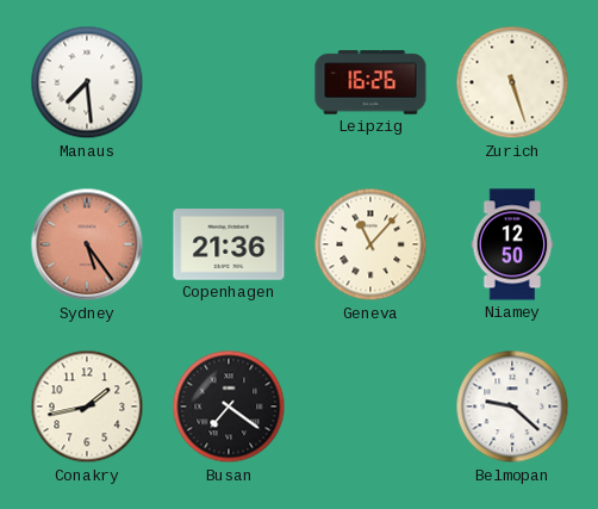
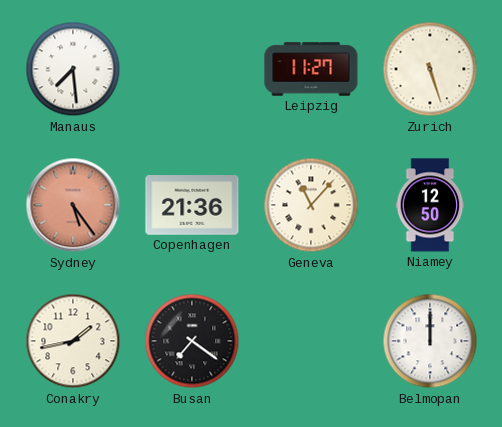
Leipzig: 16:26 -> 11:27 (311, 69)
Belmopan: 9:22 -> 12:00 (430, 341)
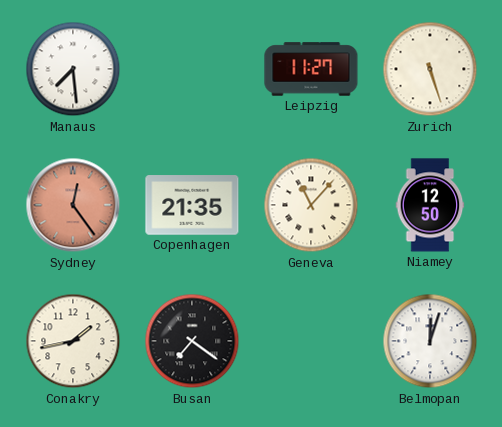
Sydney: 5:24 -> 12:24 (73, 205)
Copenhagen: 21:36 -> 21:35 (192, 205)
Belmopan: 12:00 -> 12:03 (430, 341)
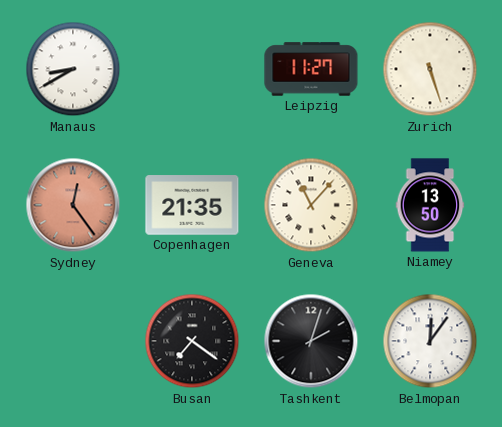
Manaus: 7:29 -> 8:40 (73, 69)
Niamey: 12:50 -> 13:50 (430, 205)
Conakry: 1:43 -> none (73, 341)
Tashkent: none -> 2:03 (311, 341)
Belmopan: 12:03 -> 12:06 (430, 341)
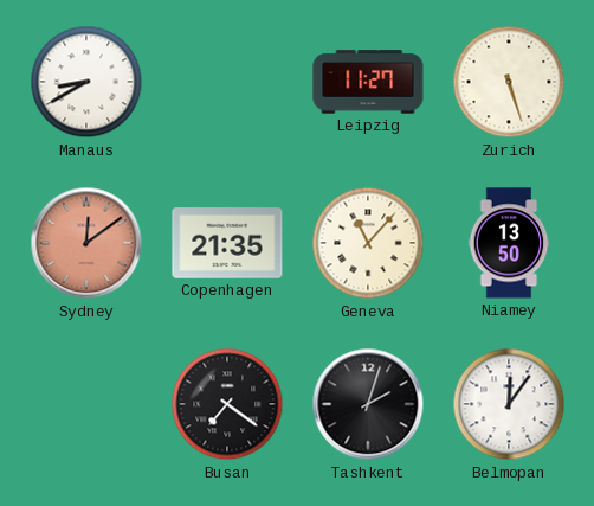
Sydney: 12:24 -> 12:09 (86, 243)
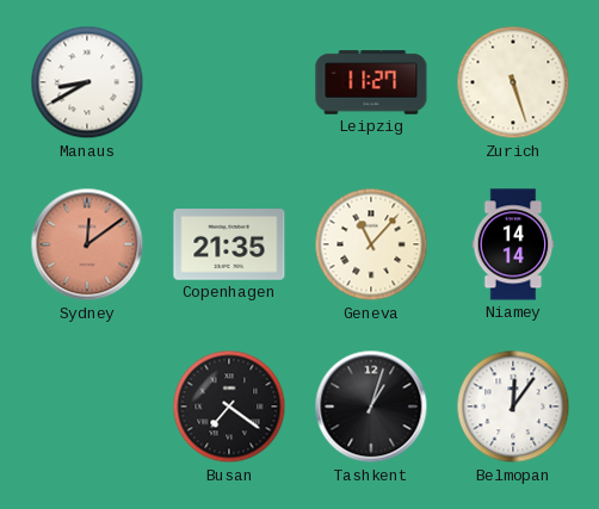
Niamey: 13:50 -> 14:14 (513, 244)
Tashkent: 2:03 -> 1:03 (371, 406)
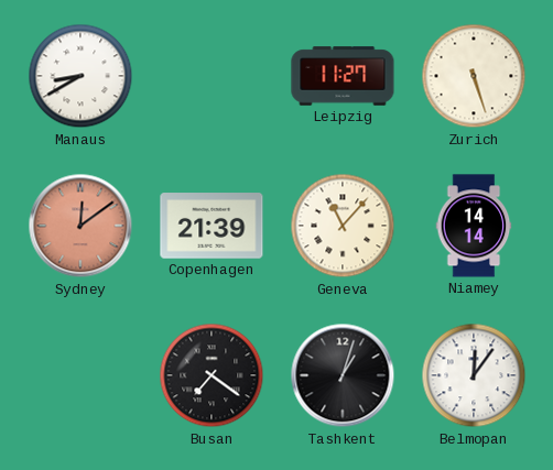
Copenhagen: 21:35 -> 21:39 (212, 226)
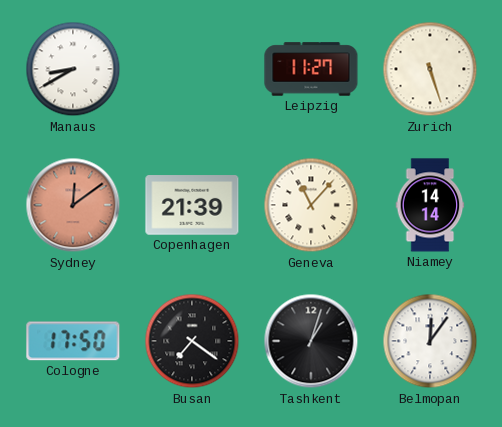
Cologne: none -> 17:50 (73, 341)
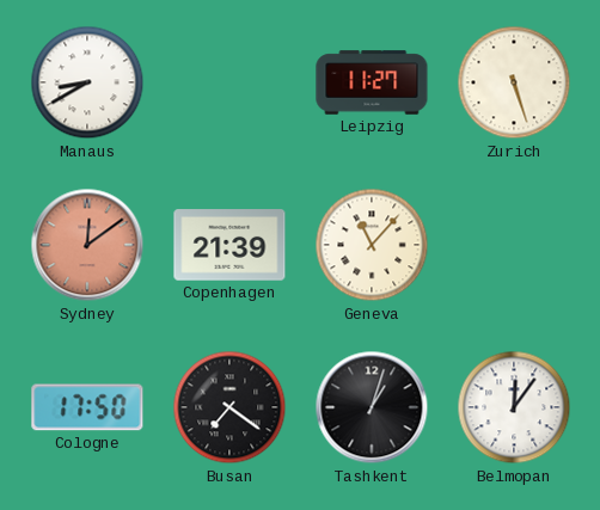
Niamey: 14:14 -> none (430, 205)
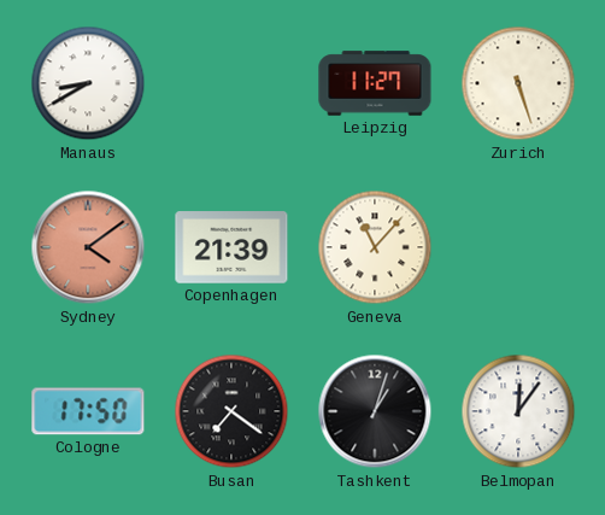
Sydney: 12:09 -> 4:09 (88, 247)
